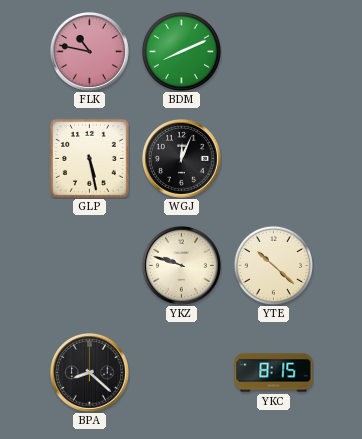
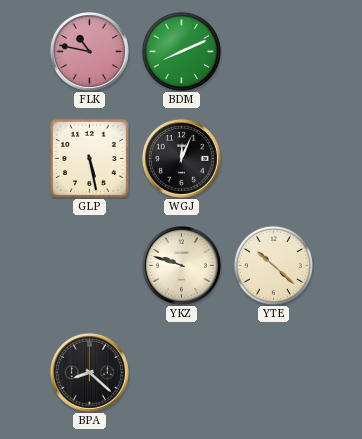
YKC: 8:15 -> none (274, 373)
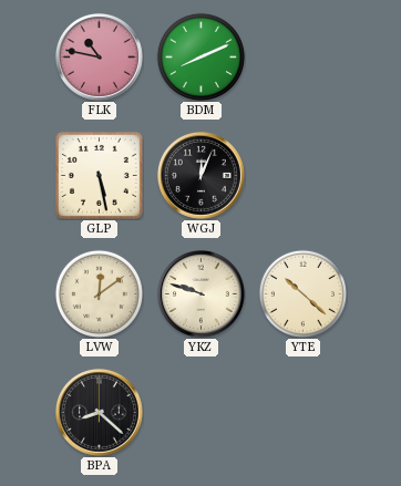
LVW: none -> 12:09 (99, 293)
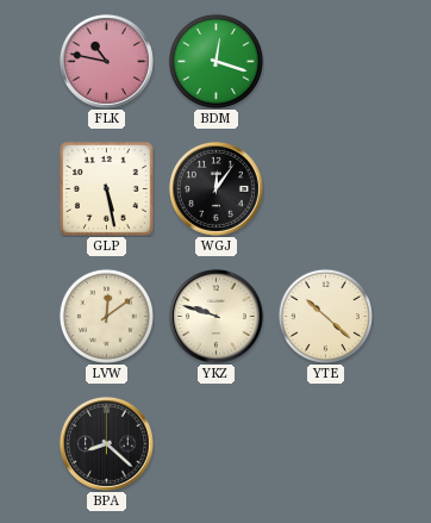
BDM: 8:11 -> 12:18 (215, 61)
WGJ: 12:04 -> 12:06 (215, 188)
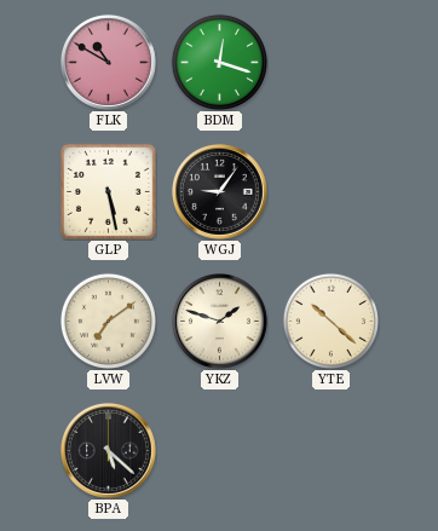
FLK: 10:47 -> 10:50 (108, 62)
WGJ: 12:06 -> 9:06 (219, 191)
LVW: 12:09 -> 7:09 (108, 321)
YKZ: 9:48 -> 1:48 (219, 321)
BPA: 8:22 -> 5:22 (108, 450)
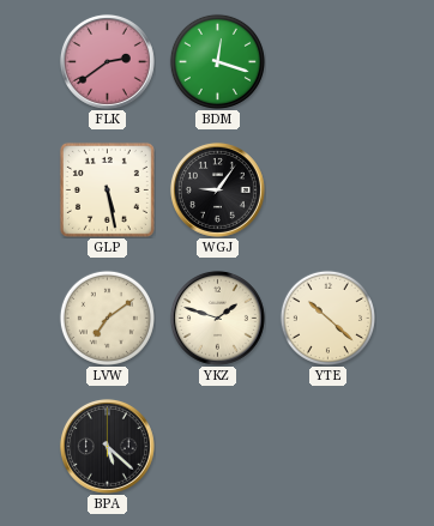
FLK: 10:50 -> 2:39 (107, 61)
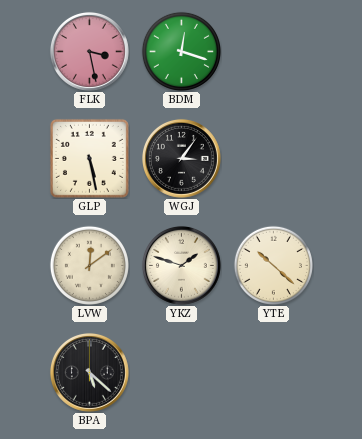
FLK: 2:39 -> 3:28 (89, 51)
WGJ: 9:06 -> 3:06 (181, 158)
LVW: 7:09 -> 12:09 (89, 265)
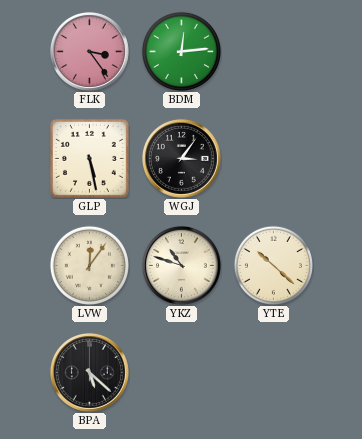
FLK: 3:28 -> 3:24 (89, 51)
BDM: 12:18 -> 12:14 (181, 51)
LVW: 12:09 -> 12:06 (89, 265)
YKZ: 1:48 -> 10:48 (181, 265)
